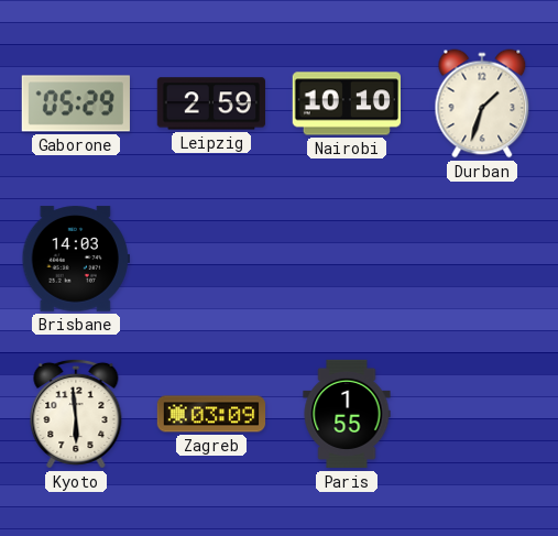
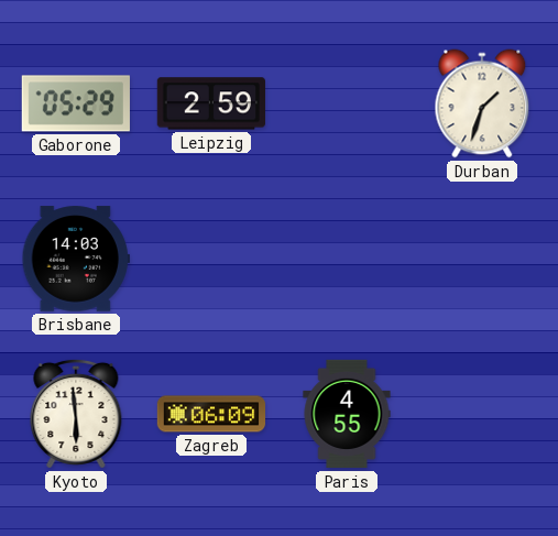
Nairobi: 10:10 -> none (346, 103)
Zagreb: 03:09 -> 06:09 (211, 414)
Paris: 1:55 -> 4:55 (347, 414)
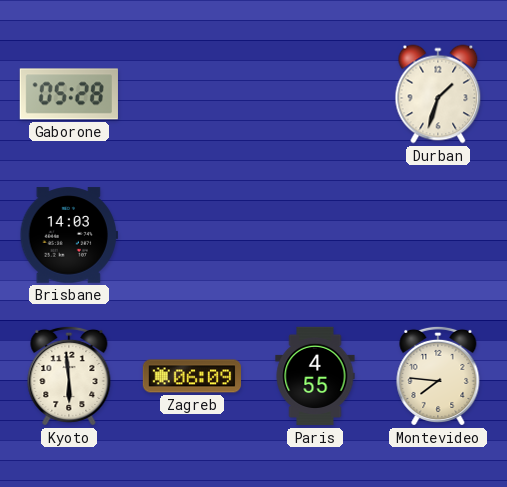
Gaborone: 05:29 -> 05:28 (69, 94)
Leipzig: 2:59 -> none (210, 103)
Montevideo: none -> 7:46 (438, 376)
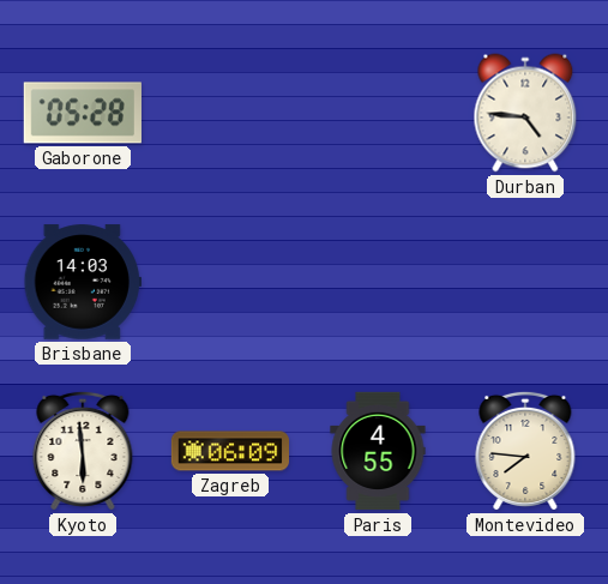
Durban: 1:33 -> 4:46 (525, 113)
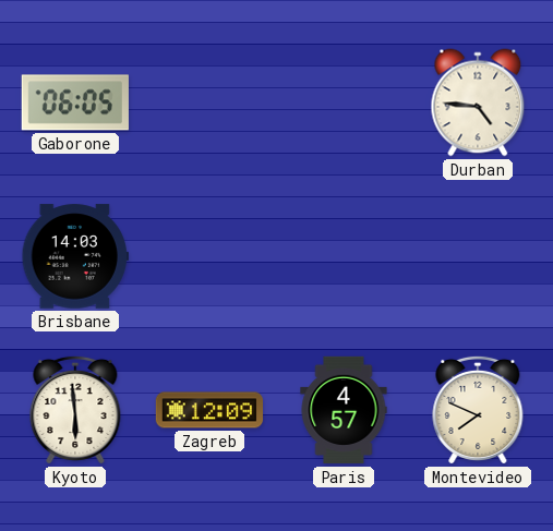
Gaborone: 05:28 -> 06:05 (75, 102)
Zagreb: 06:09 -> 12:09 (209, 410)
Paris: 4:55 -> 4:57 (344, 410)
Montevideo: 7:46 -> 7:49 (478, 410)
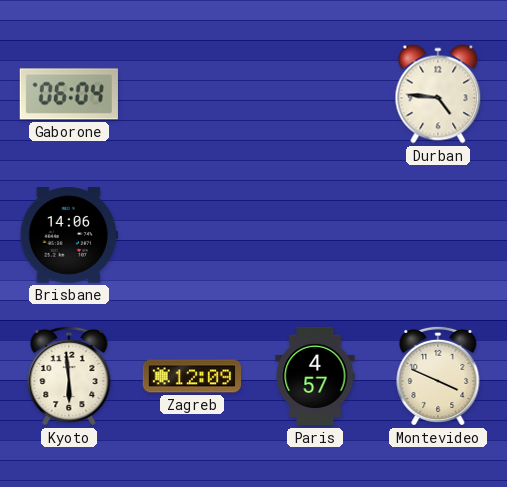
Gaborone: 06:05 -> 06:04 (69, 94)
Brisbane: 14:03 -> 14:06 (68, 235)
Montevideo: 7:49 -> 3:49 (438, 376)
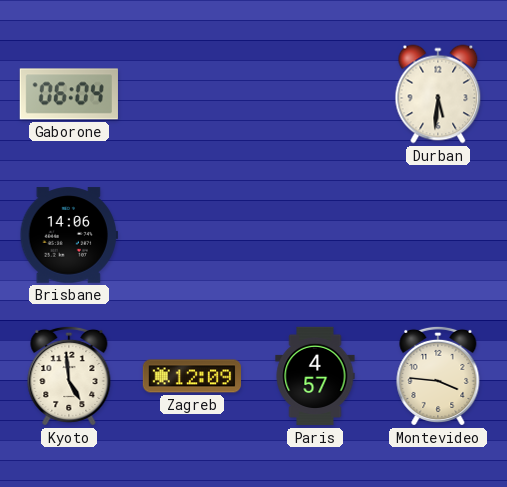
Durban: 4:46 -> 5:31 (438, 94)
Kyoto: 5:59 -> 4:59 (69, 376)
Montevideo: 3:49 -> 3:46 (438, 376)
